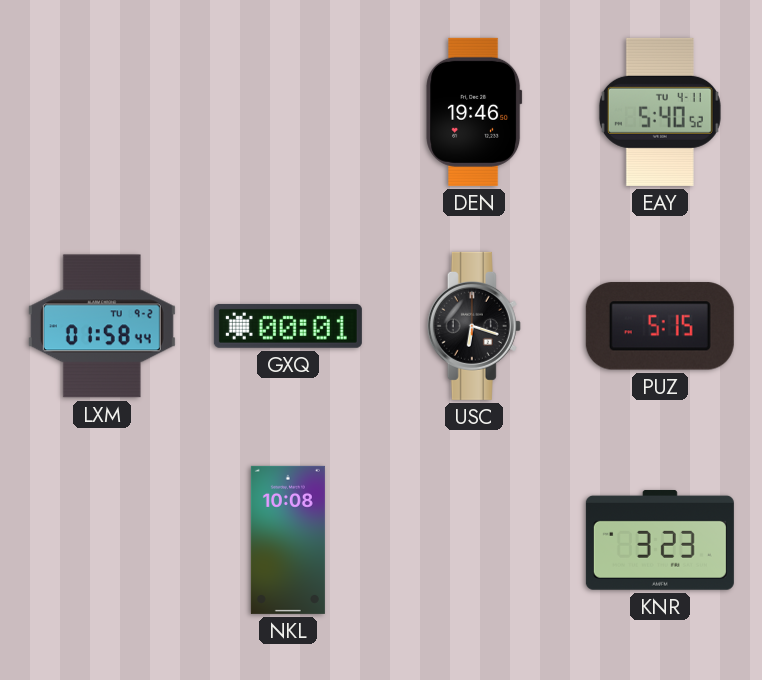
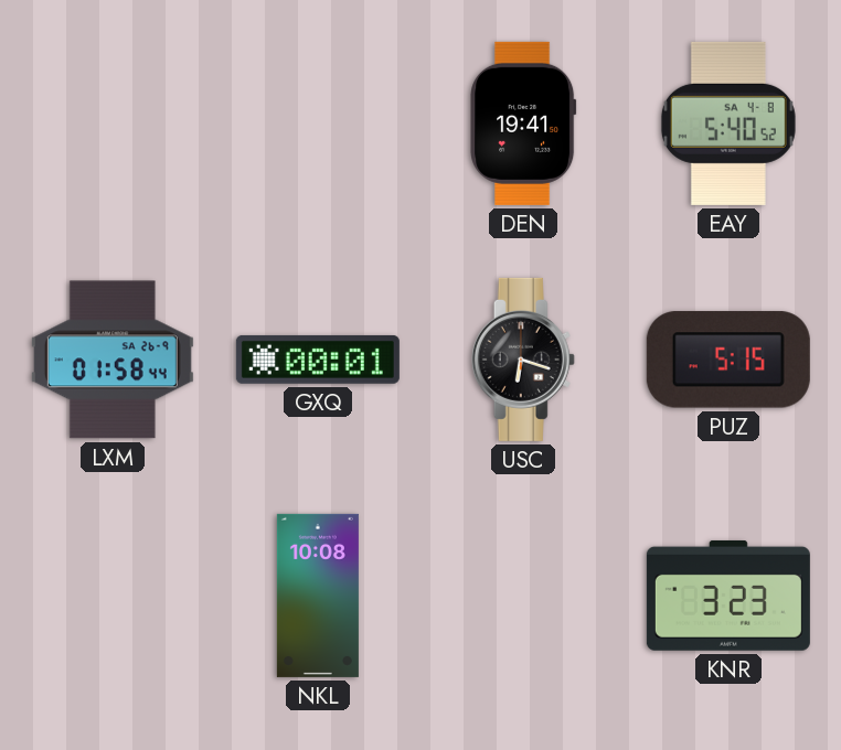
DEN: 19:46 -> 19:41 (523, 124)
EAY date: TU 4-11 -> SA 4-8 (728, 124)
LXM date: TU 9-2 -> SA 26-9 (113, 360)
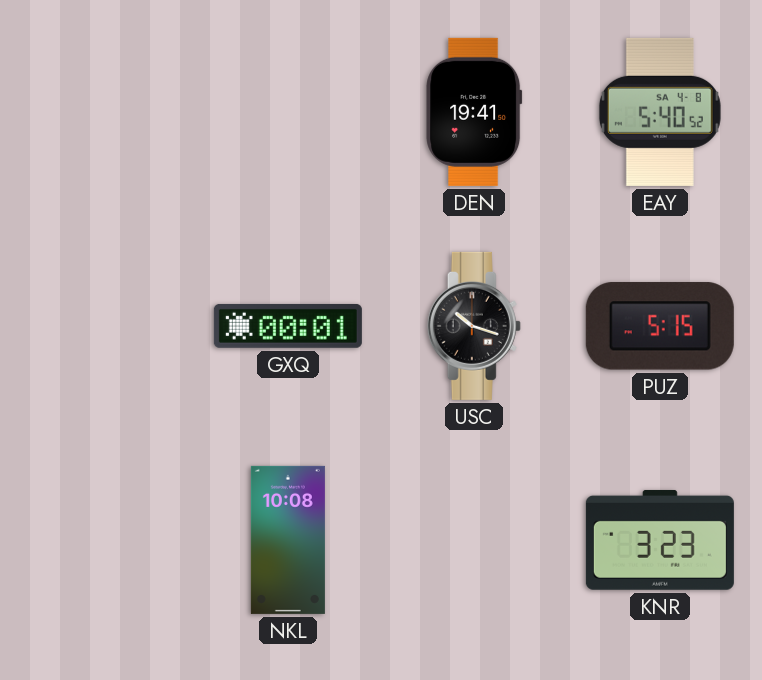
LXM: 01:58 -> none (113, 360)
USC: 6:18 -> 10:18 (474, 326)
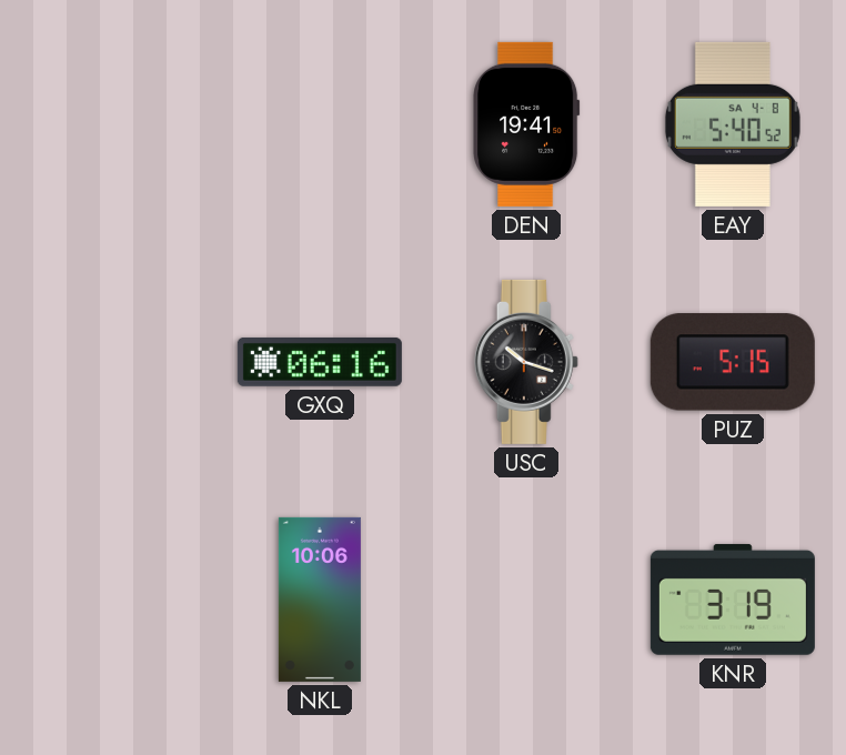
GXQ: 00:01 -> 06:16 (320, 362)
NKL: 10:08 -> 10:06 (320, 600)
KNR: 3:23 -> 3:19 (733, 600)
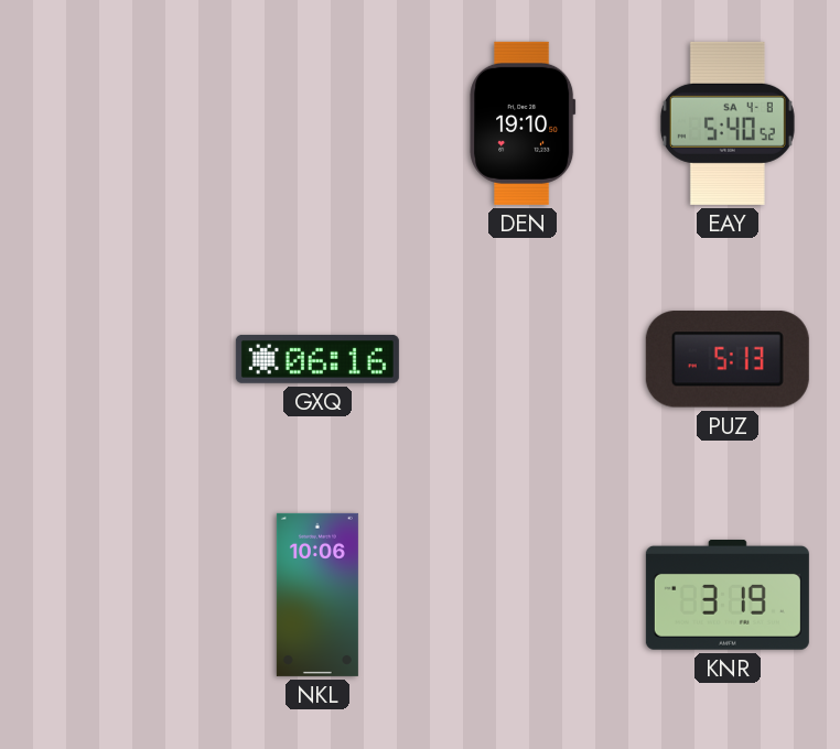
DEN: 19:41 -> 19:10 (523, 123)
USC: 10:18 -> none (526, 362)
PUZ: 5:15 -> 5:13 (728, 359)
